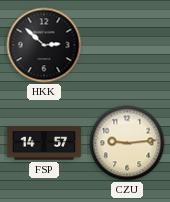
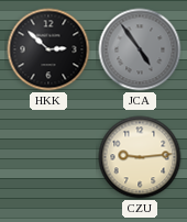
JCA: none -> 4:54 (140, 49)
FSP: 14:57 -> none (44, 143)
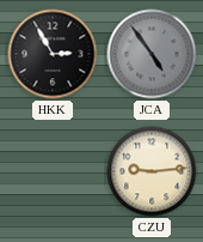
HKK: 2:52 -> 2:55 (53, 54)
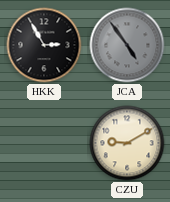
CZU: 9:14 -> 9:10 (127, 143)
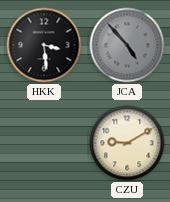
HKK: 2:55 -> 3:29 (44, 45)
JCA: 4:54 -> 4:53 (127, 45)
